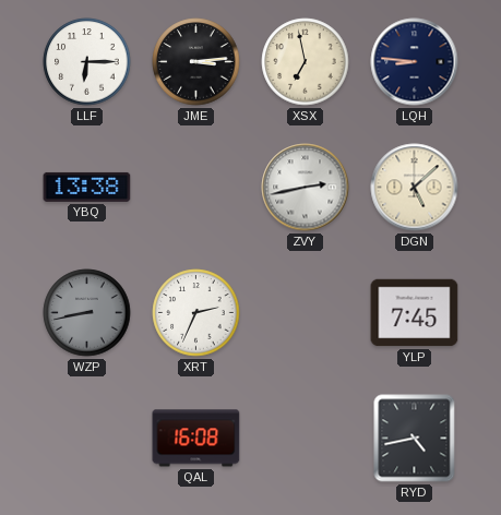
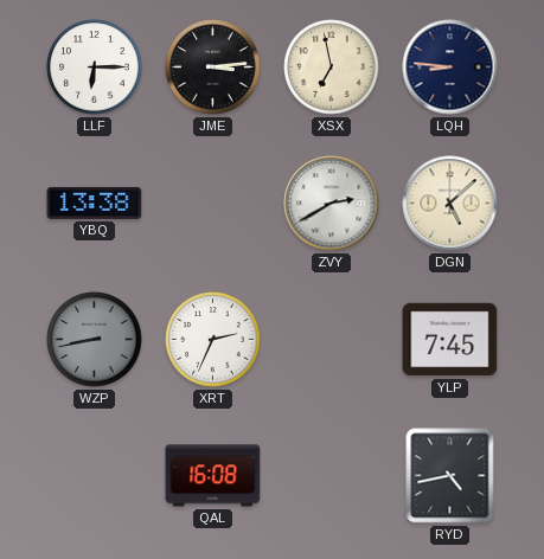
ZVY: 2:43 -> 2:40 (332, 204)
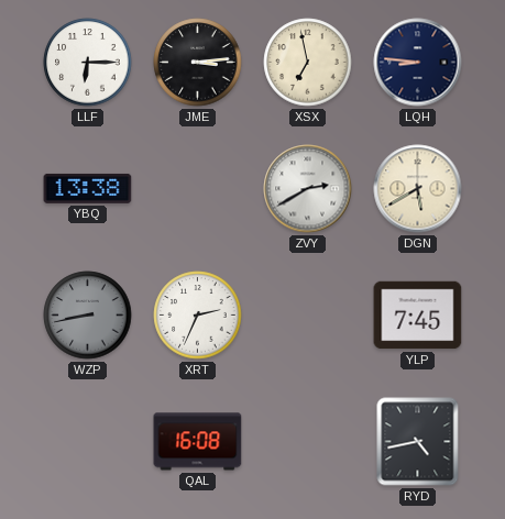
DGN: 5:08 -> 5:40 (418, 189)
